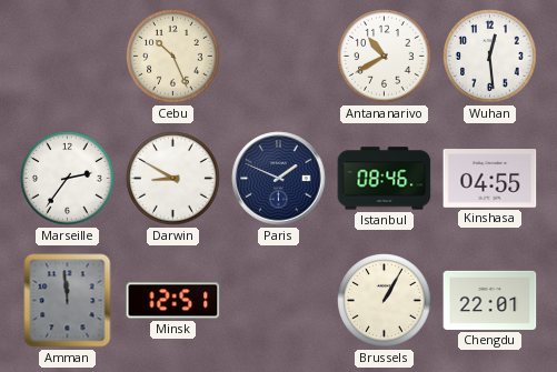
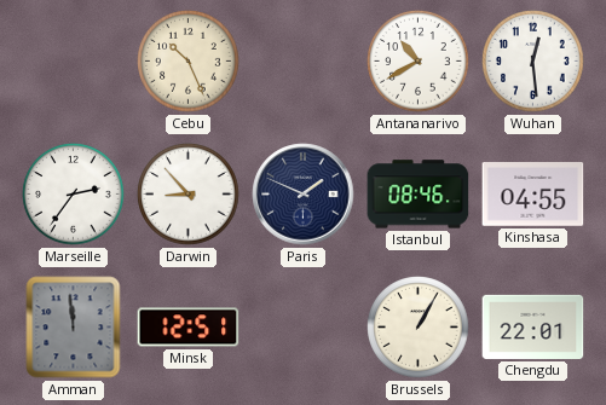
Darwin: 8:50 -> 8:53 (189, 195)
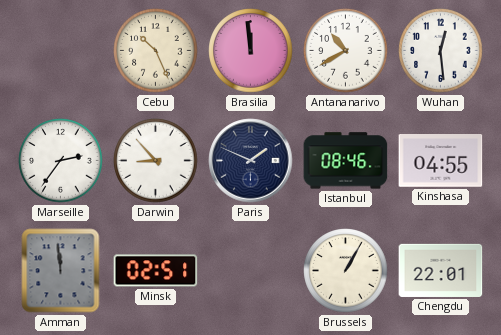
Brasilia: none -> 11:59 (251, 51)
Minsk: 12:51 -> 02:51 (156, 271)
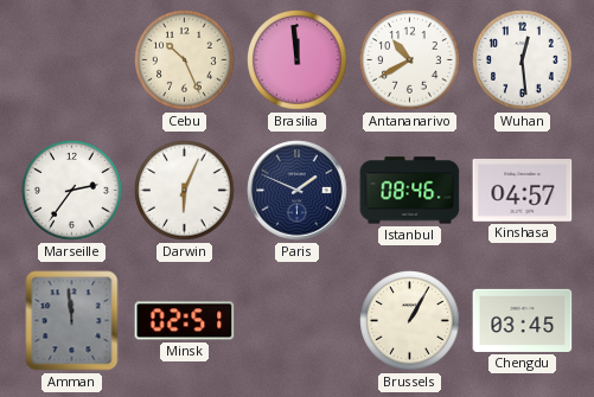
Darwin: 8:53 -> 6:04 (185, 191)
Kinshasa: 04:55 -> 04:57 (523, 191)
Chengdu: 22:01 -> 03:45 (523, 320)
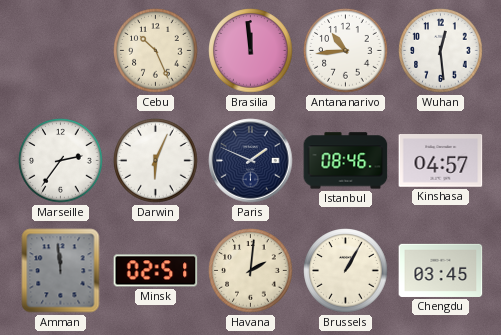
Antananarivo: 10:40 -> 10:44 (346, 51)
Havana: none -> 2:01 (251, 271)
